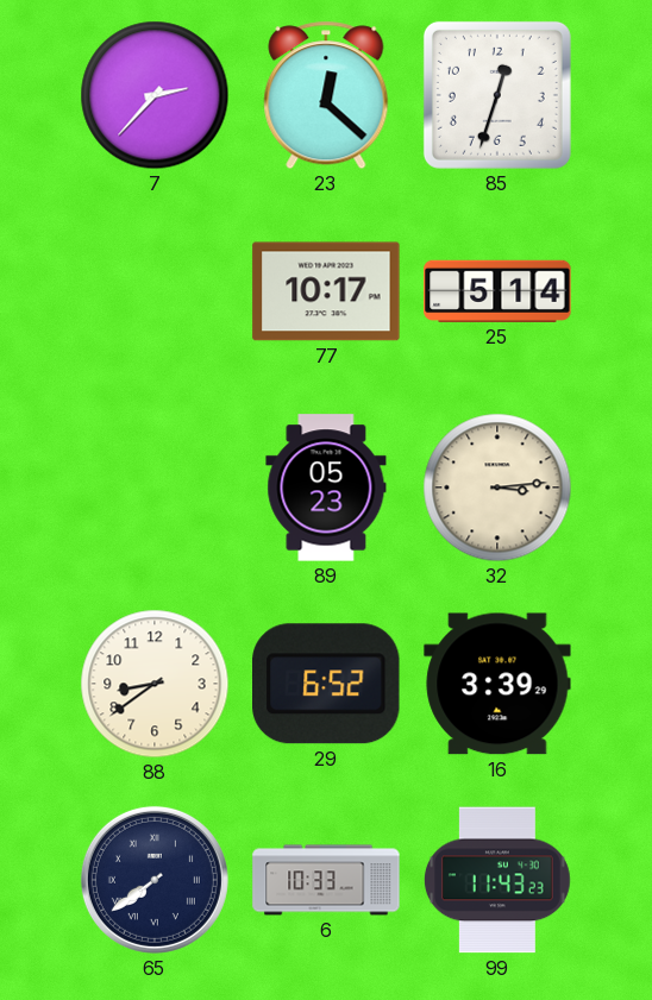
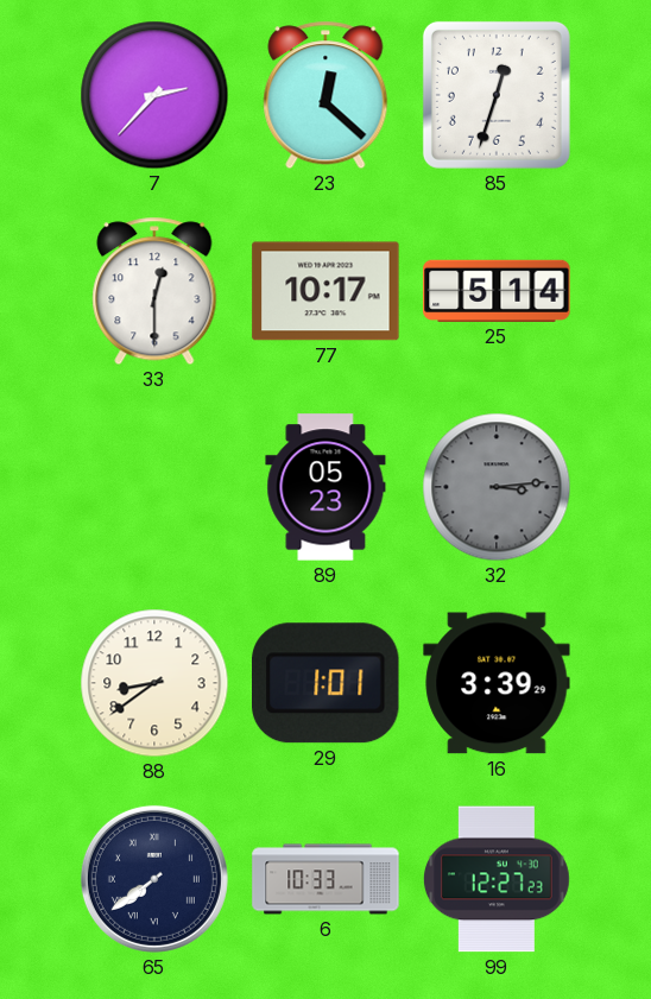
33: none -> 12:30 (154, 291)
32 dial: cream -> grey (497, 487)
29: 6:52 -> 1:01 (325, 683)
99: 11:43 -> 12:27 (497, 879)
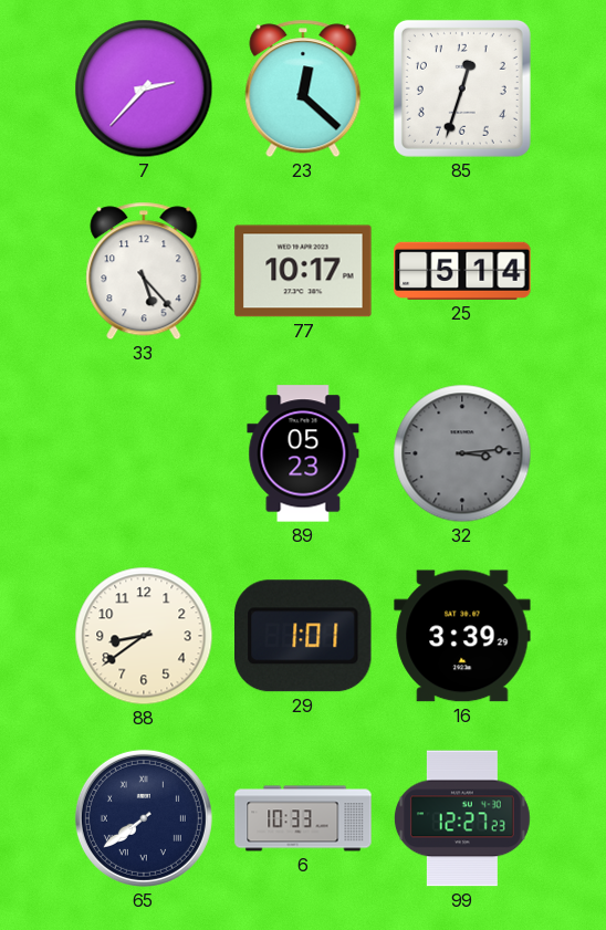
33: 12:30 -> 5:23 (144, 271)
